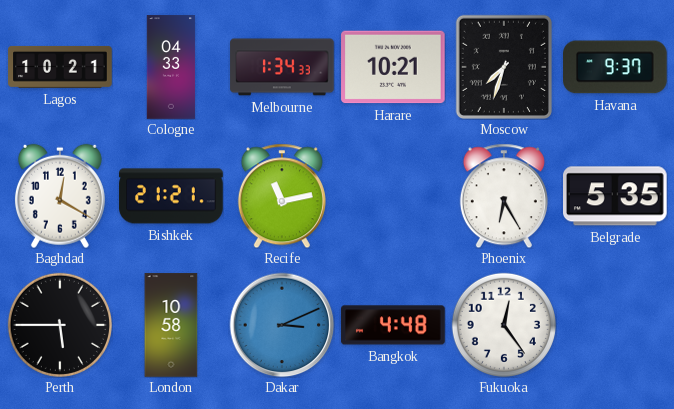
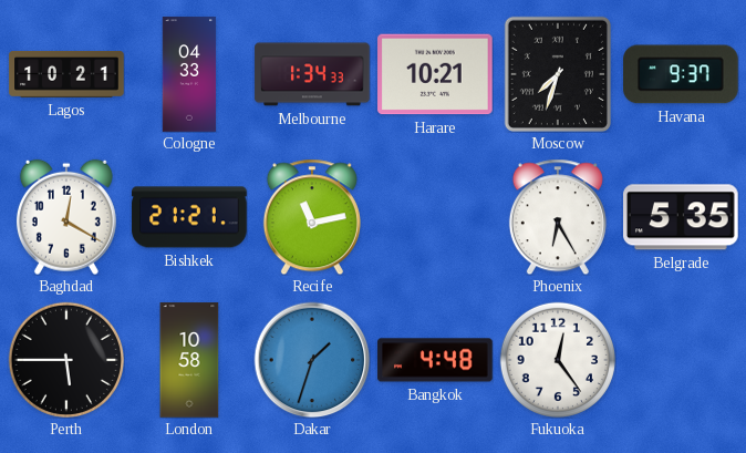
Dakar: 3:11 -> 1:33 (312, 360)
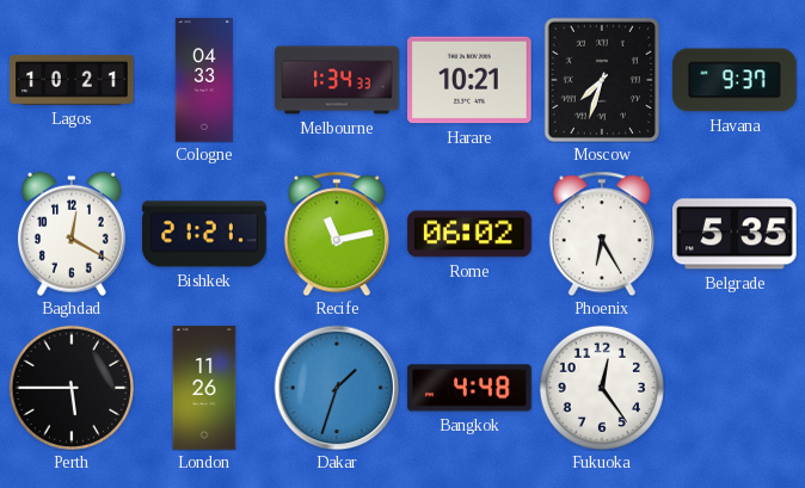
Rome: none -> 06:02 (469, 234)
London: 10:58 -> 11:26 (204, 388)
